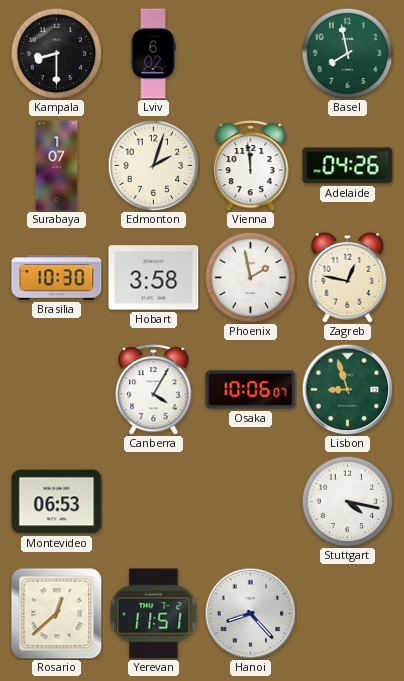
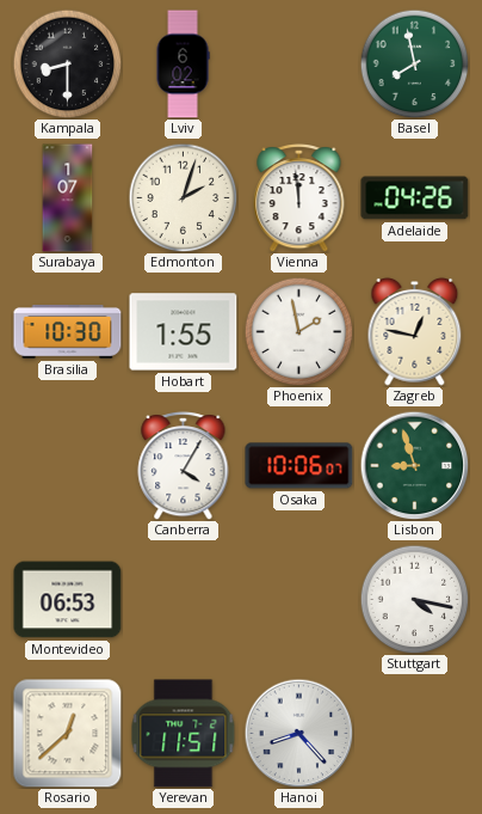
Hobart: 3:58 -> 1:55 (184, 332)
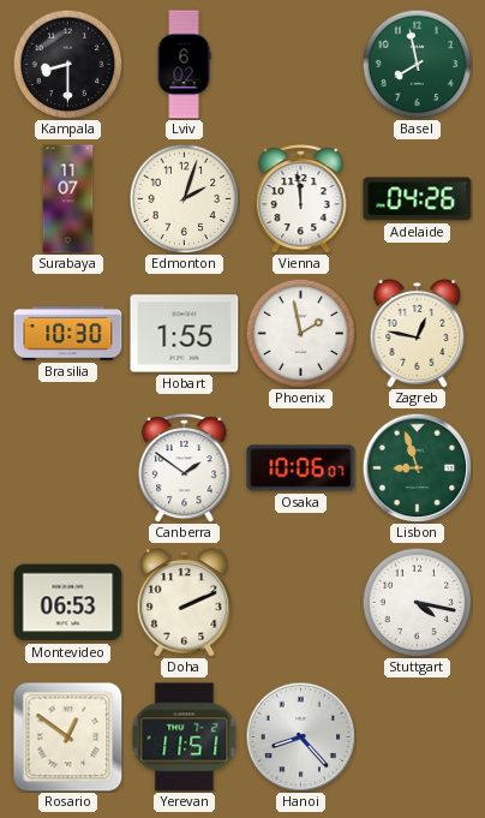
Surabaya: 1:07 -> 11:07 (68, 199)
Canberra: 4:05 -> 1:51 (185, 468)
Doha: none -> 2:11 (185, 602)
Rosario: 12:38 -> 12:51 (68, 738)
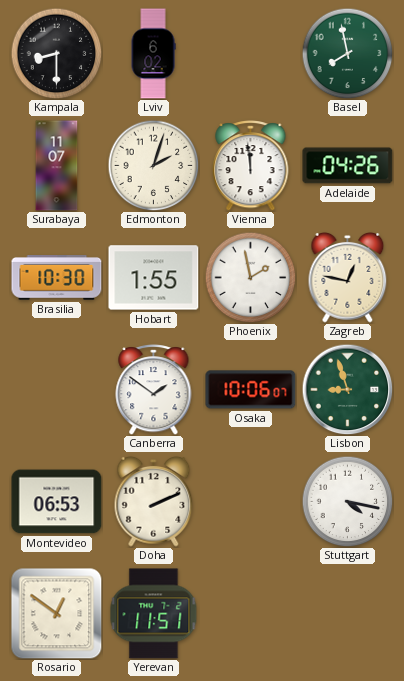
Hanoi: 8:23 -> none (300, 736)
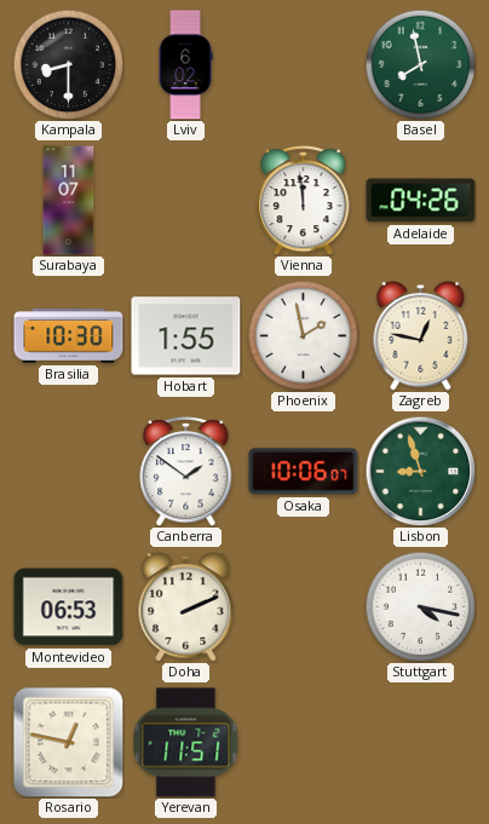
Edmonton: 2:03 -> none (153, 165)
Rosario: 12:51 -> 12:47 (69, 743)
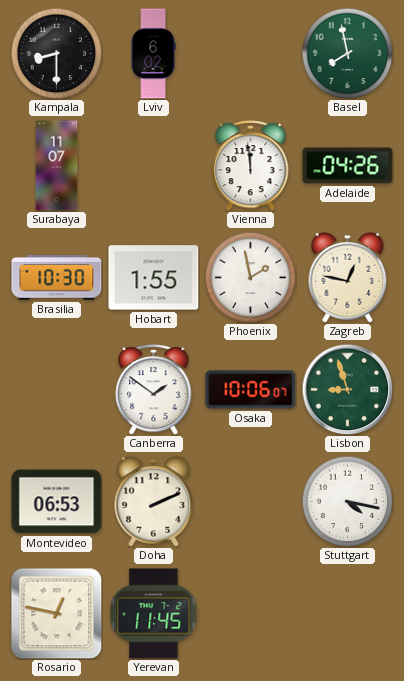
Yerevan: 11:51 -> 11:45 (154, 614)
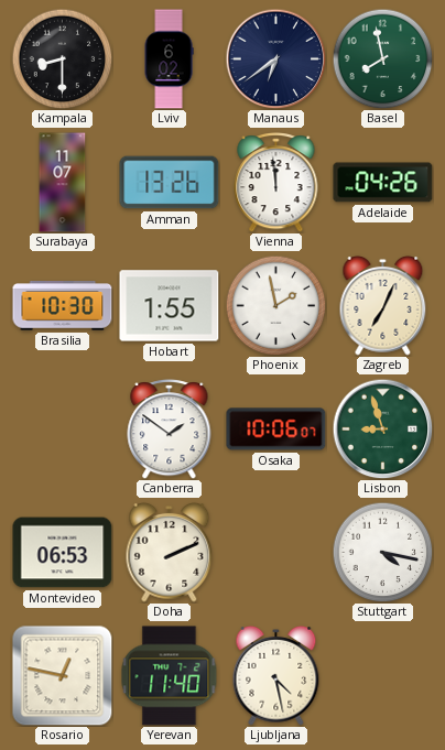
Manaus: none -> 6:39 (275, 58)
Amman: none -> 13:26 (170, 183)
Zagreb: 12:47 -> 7:04 (383, 305)
Yerevan: 11:45 -> 11:40 (170, 676)
Ljubljana: none -> 4:28 (276, 675)
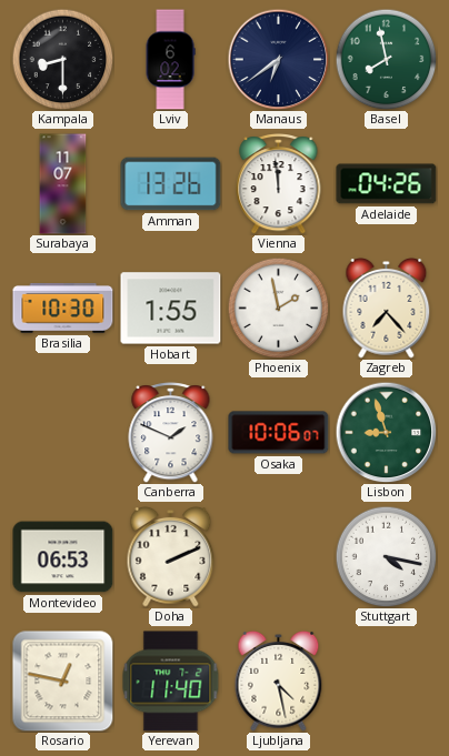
Zagreb: 7:04 -> 7:23 (387, 308)
Canberra: 1:51 -> 1:49 (171, 433)
